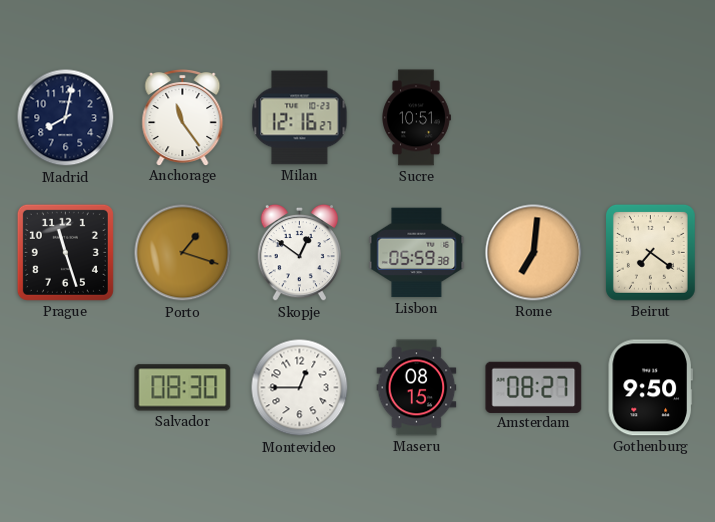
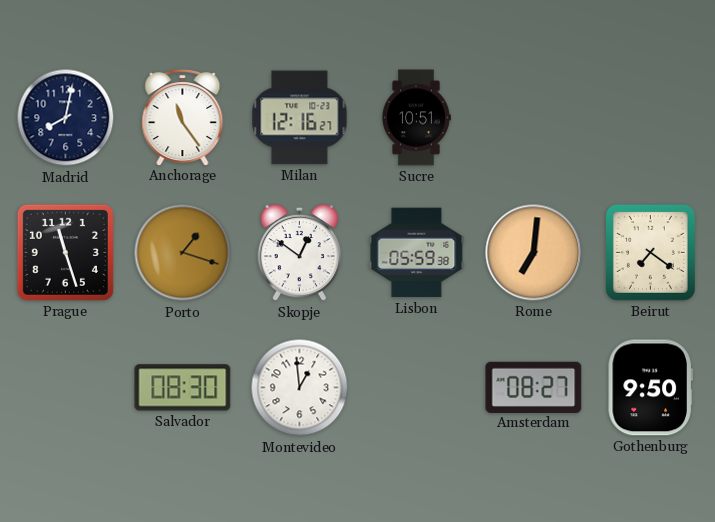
Montevideo: 12:45 -> 12:59 (300, 388)
Maseru: 08:15 -> none (417, 388)
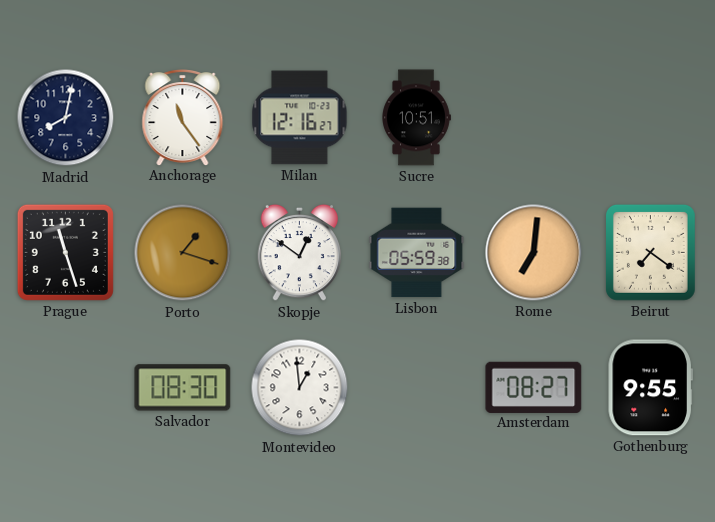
Gothenburg: 9:50 -> 9:55 (650, 388)
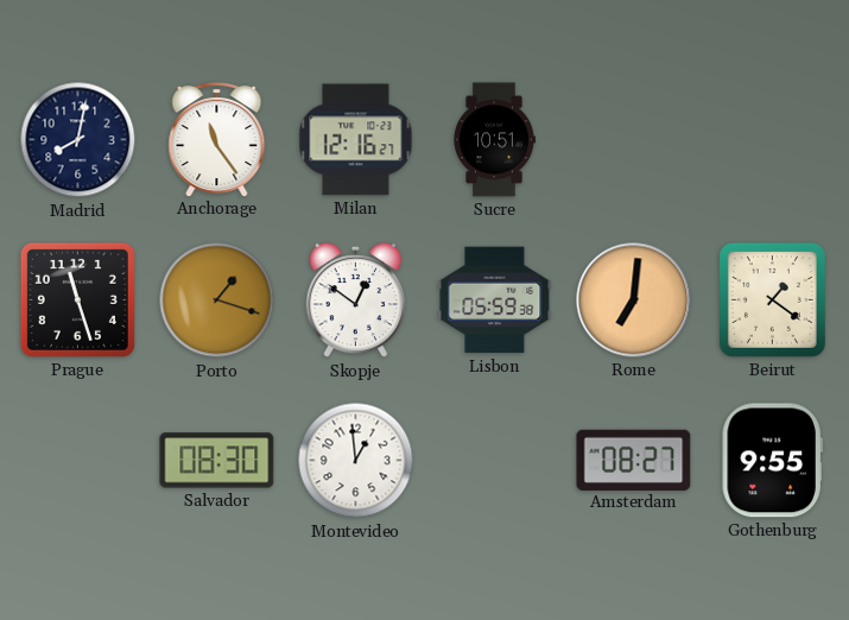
Beirut: 7:21 -> 1:21 (772, 299)
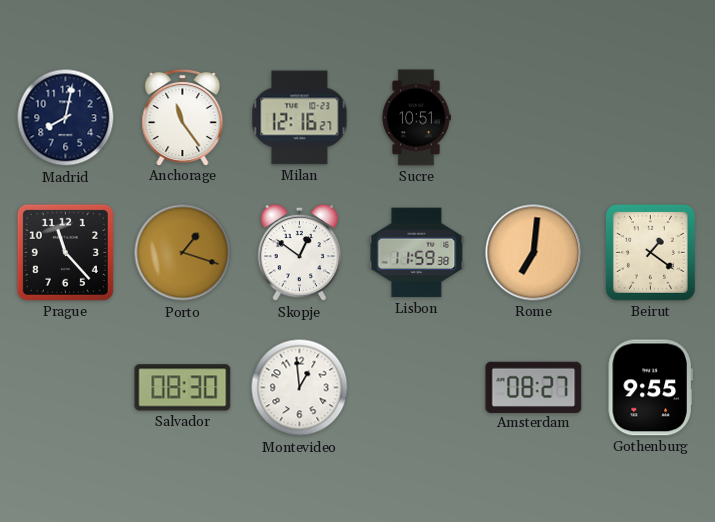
Prague: 11:27 -> 11:23 (65, 252)
Lisbon: 05:59 -> 11:59 (417, 253)
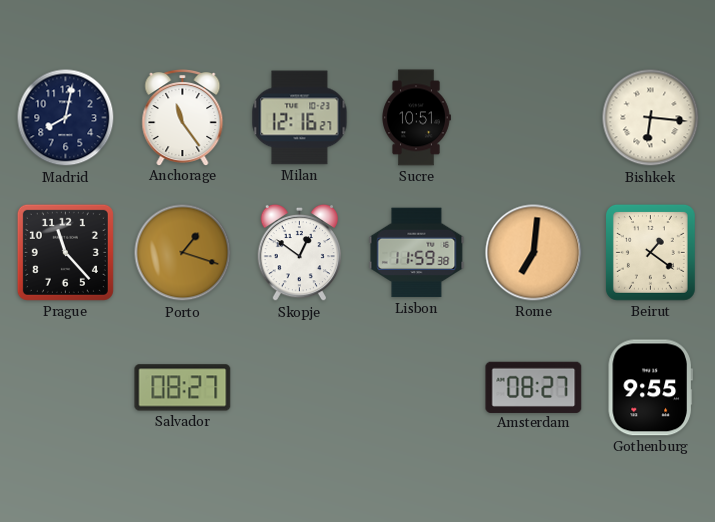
Bishkek: none -> 6:16 (651, 118)
Salvador: 08:30 -> 08:27 (183, 388)
Montevideo: 12:59 -> none (300, 388)
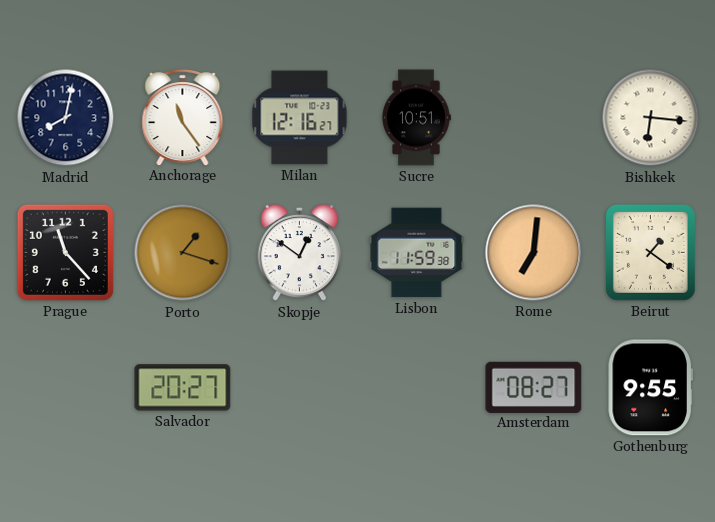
Salvador: 08:27 -> 20:27 (183, 388)
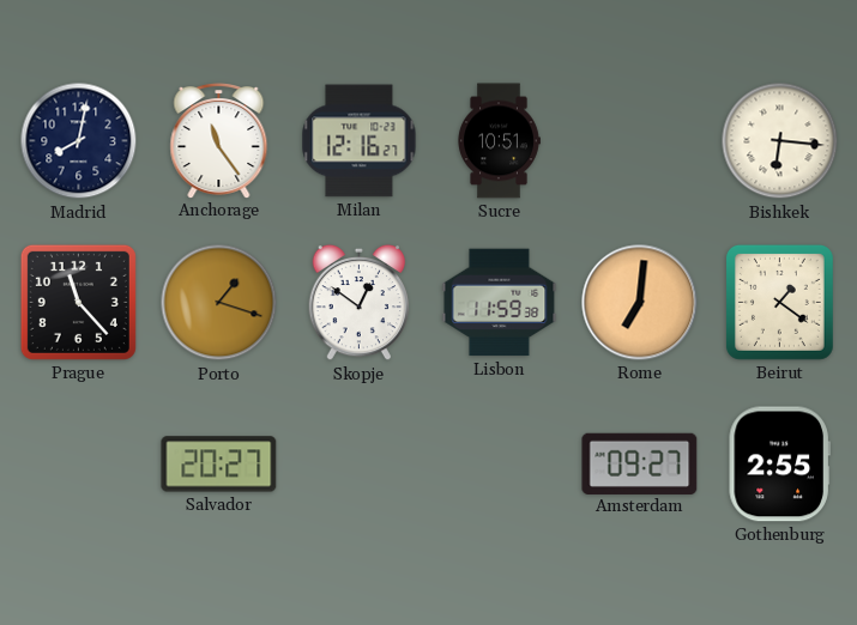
Amsterdam: 08:27 -> 09:27 (640, 463)
Gothenburg: 9:55 -> 2:55 (779, 465)
